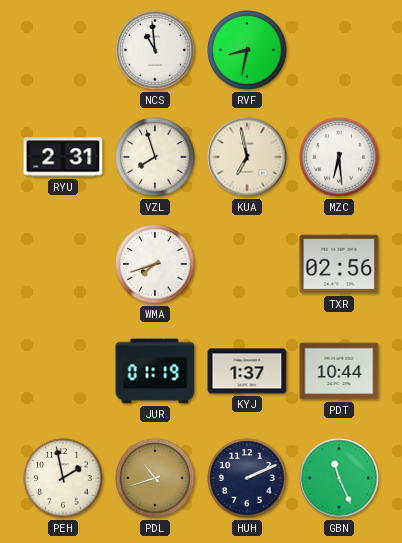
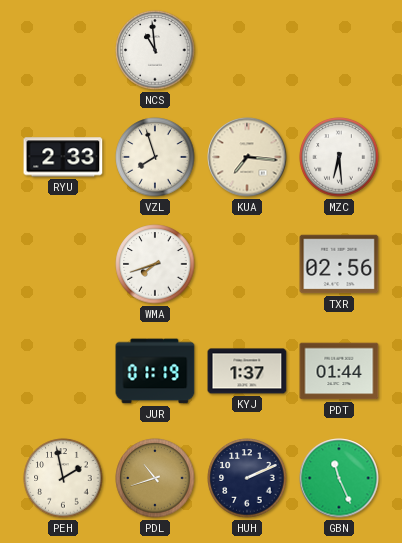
RVF: 8:32 -> none (247, 50)
RYU: 2:31 -> 2:33 (63, 157)
KUA: 6:58 -> 7:16 (247, 157)
PDT: 10:44 -> 01:44 (339, 371)
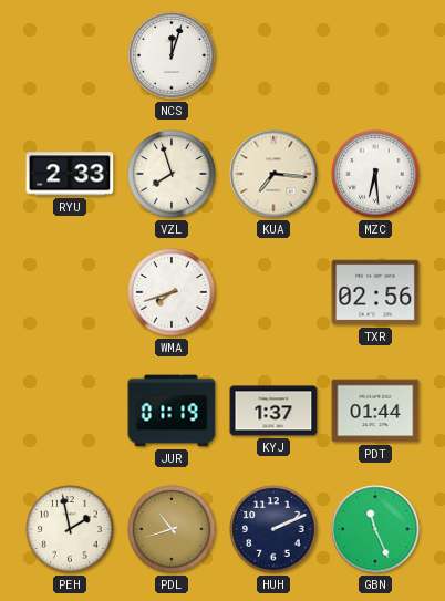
NCS: 10:59 -> 12:03 (172, 55)
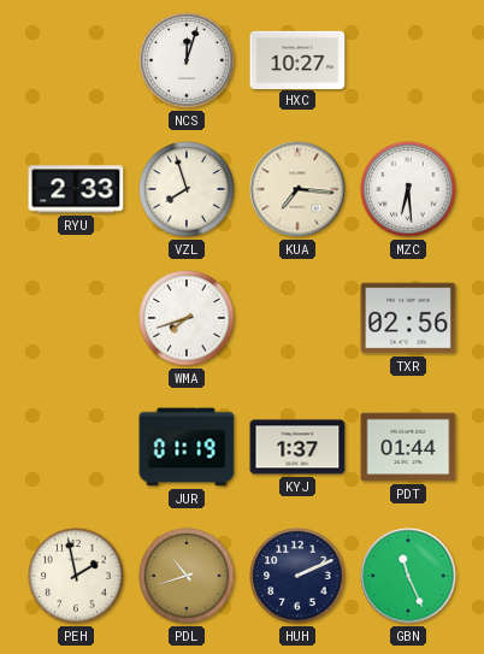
HXC: none -> 10:27 (297, 59)
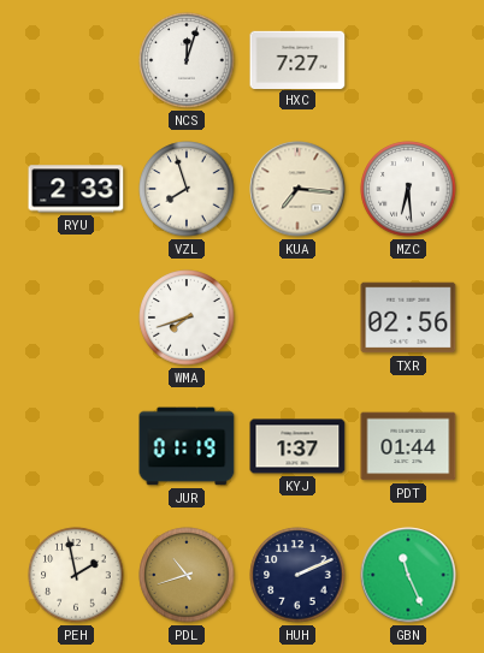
HXC: 10:27 -> 7:27 (297, 59)
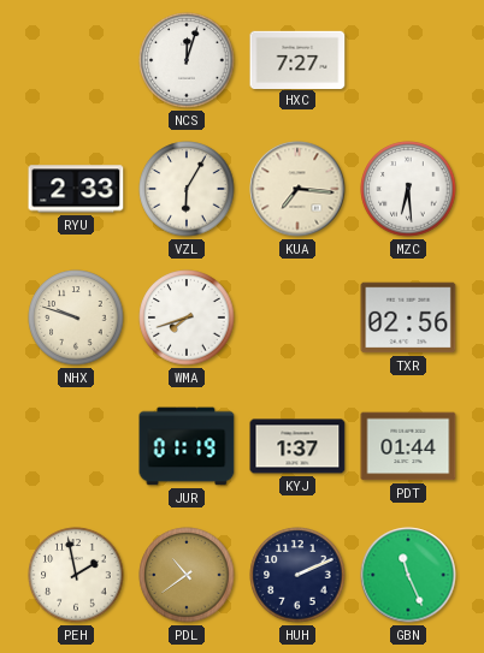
VZL: 7:57 -> 6:05 (187, 189)
NHX: none -> 9:48 (76, 317)
PDL: 10:42 -> 10:39 (187, 575)
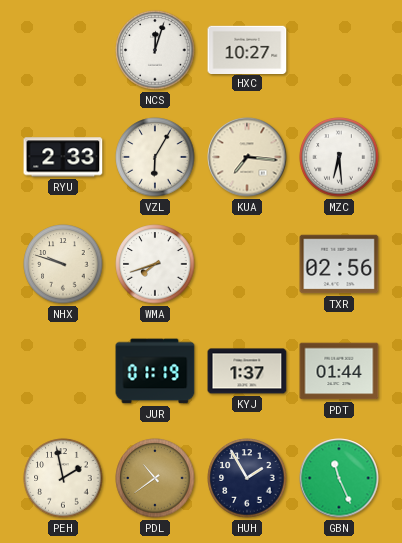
HXC: 7:27 -> 10:27 (247, 49)
HUH: 2:11 -> 1:55 (247, 478)
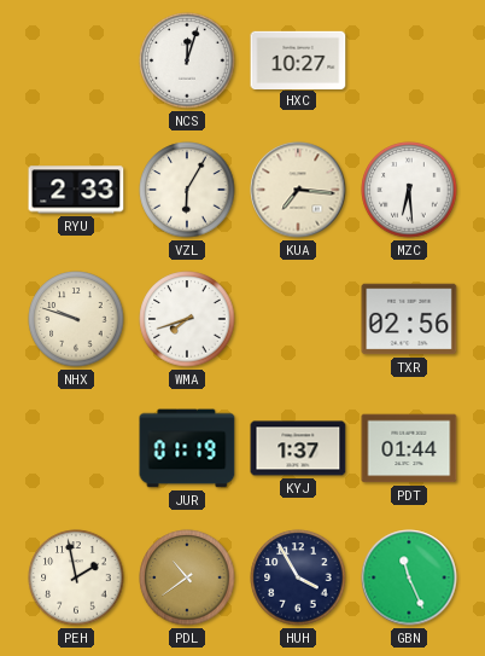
HUH: 1:55 -> 3:55 (298, 577)
